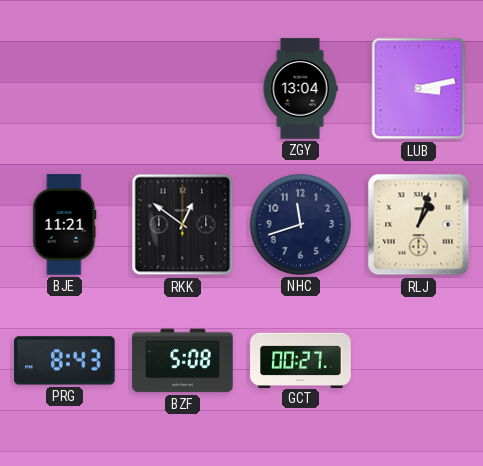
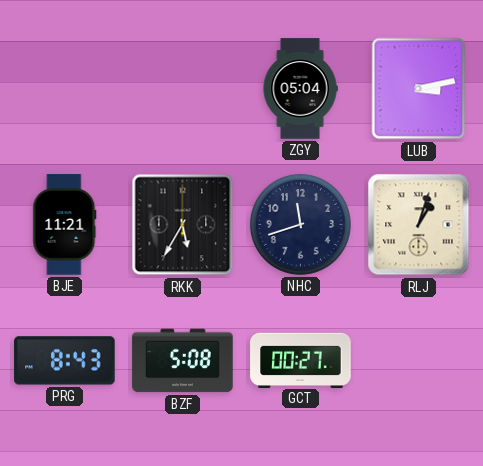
ZGY: 13:04 -> 05:04 (300, 89)
RKK: 12:51 -> 5:35 (183, 225)
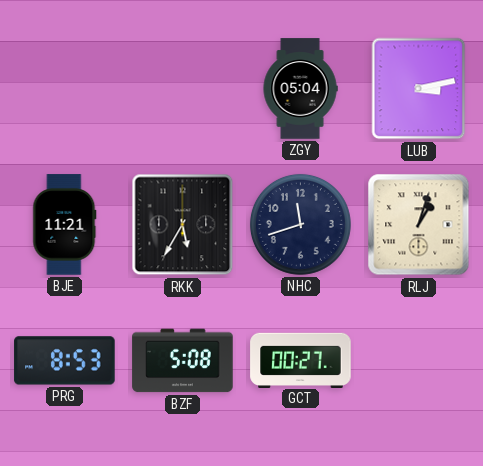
PRG: 8:43 -> 8:53 (65, 361)
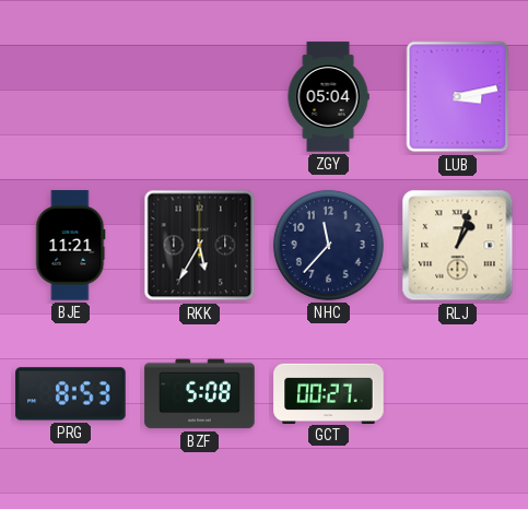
NHC: 11:42 -> 11:37 (328, 245)
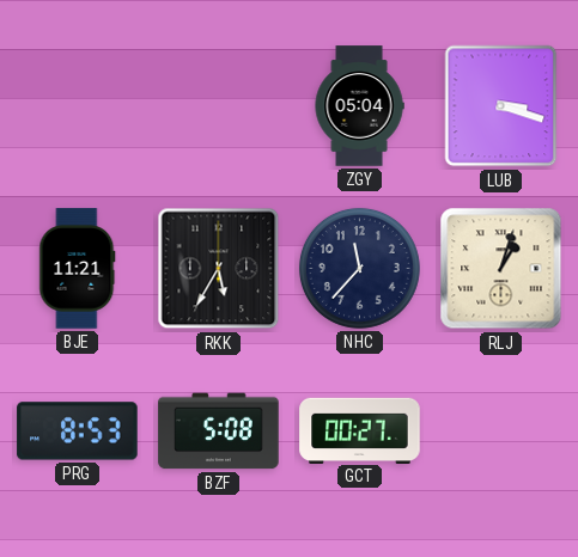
LUB: 3:13 -> 3:18 (501, 106)
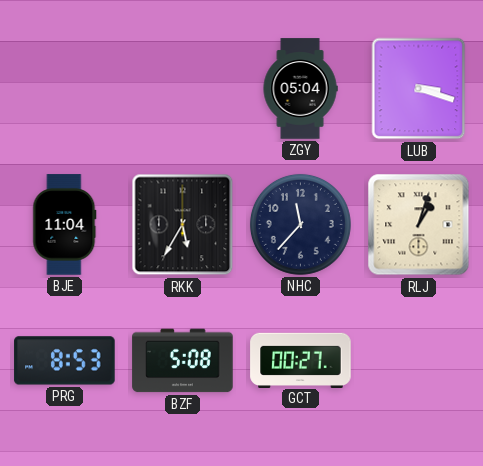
BJE: 11:21 -> 11:04 (65, 225)
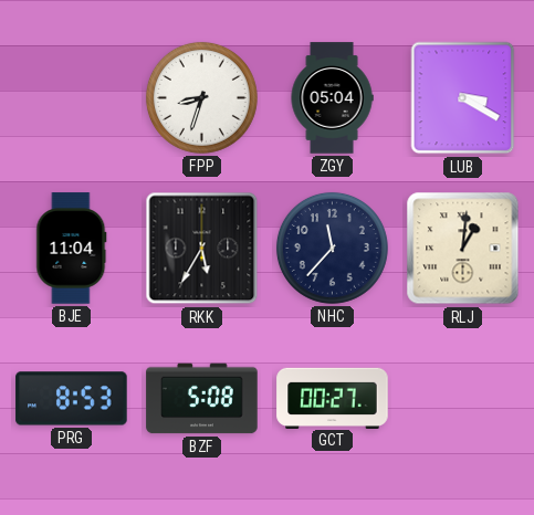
FPP: none -> 8:33 (201, 97)
LUB: 3:18 -> 3:20 (463, 98)
RLJ: 1:03 -> 1:01 (463, 249)
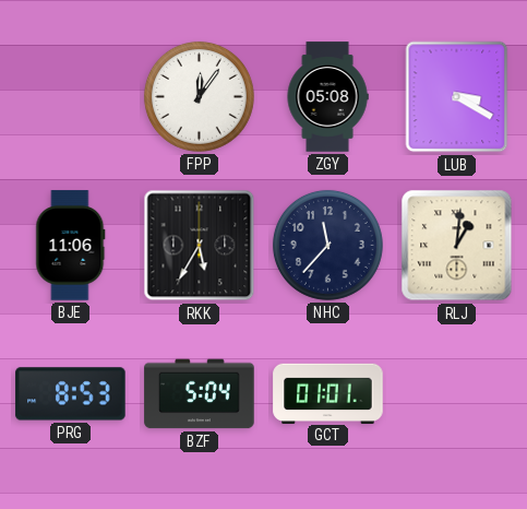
FPP: 8:33 -> 12:06 (199, 96)
ZGY: 05:04 -> 05:08 (327, 97)
BJE: 11:04 -> 11:06 (71, 246)
BZF: 5:08 -> 5:04 (200, 394)
GCT: 00:27 -> 01:01 (328, 393)
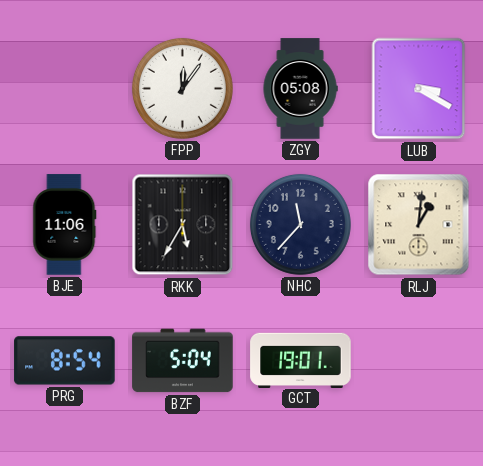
PRG: 8:53 -> 8:54 (65, 361)
GCT: 01:01 -> 19:01 (301, 360)
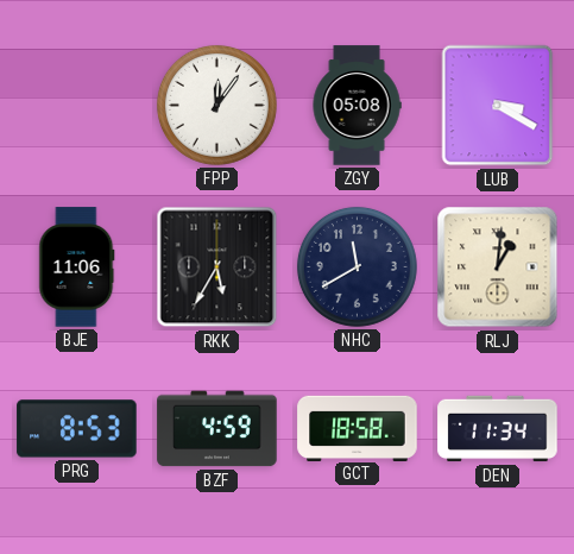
NHC: 11:37 -> 11:40 (357, 266)
PRG: 8:54 -> 8:53 (77, 429)
BZF: 5:04 -> 4:59 (217, 429)
GCT: 19:01 -> 18:58 (358, 428)
DEN: none -> 11:34 (498, 429)
